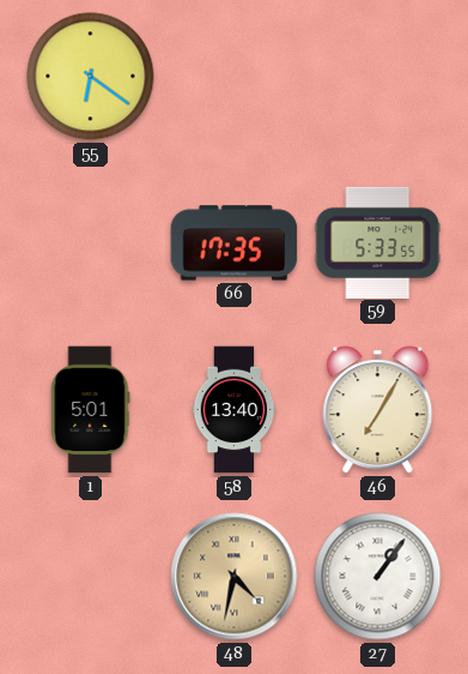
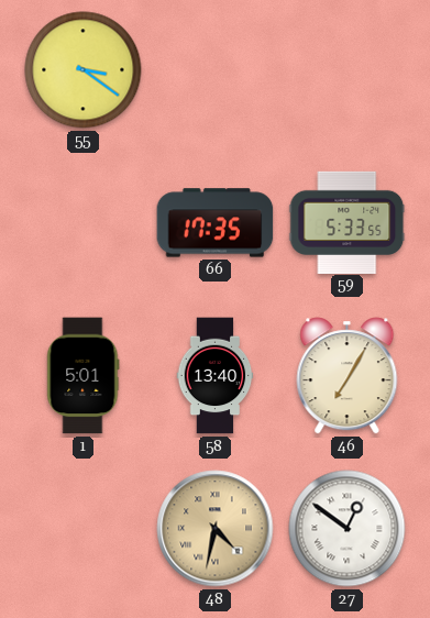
55: 6:21 -> 3:21 (84, 70)
27: 1:06 -> 12:51 (348, 529)
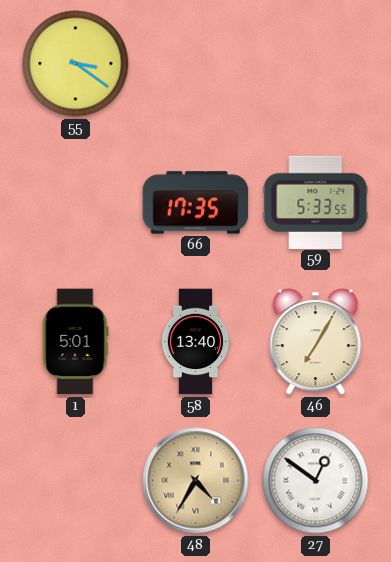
48: 4:32 -> 4:35 (196, 481)
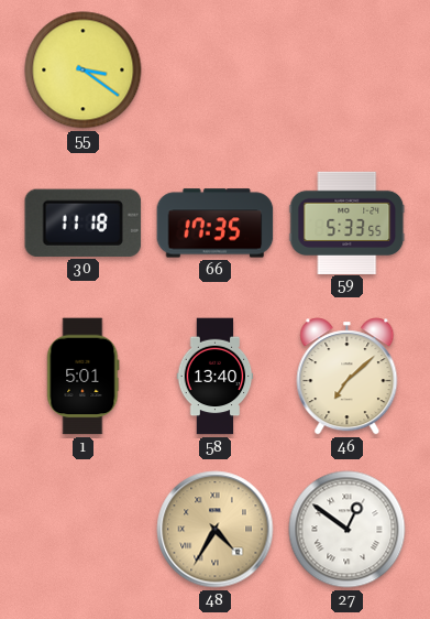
30: none -> 11:18 (84, 222)
46: 7:05 -> 7:08 (348, 377)
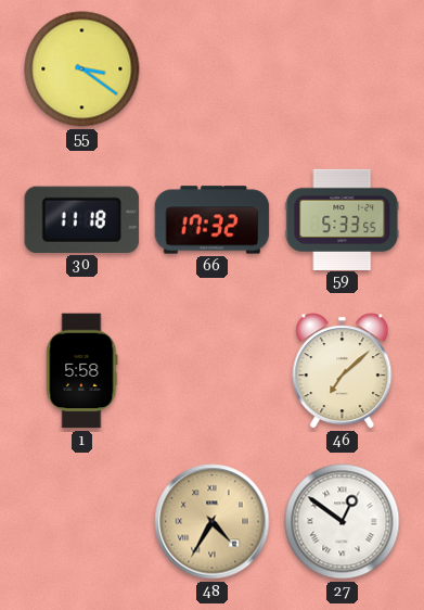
66: 17:35 -> 17:32 (213, 220)
1: 5:01 -> 5:58 (82, 371)
58: 13:40 -> none (216, 377)
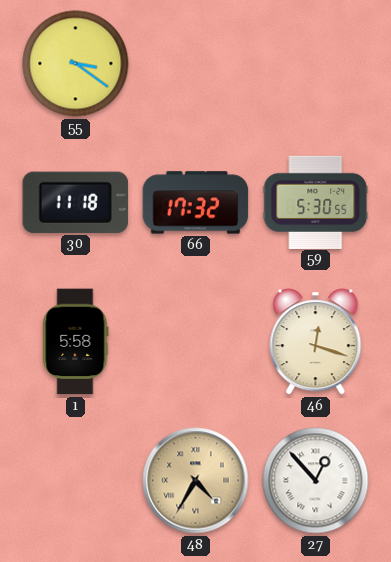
59: 5:33 -> 5:30 (316, 202)
46: 7:08 -> 12:18 (316, 342)
27: 12:51 -> 12:53 (316, 481)
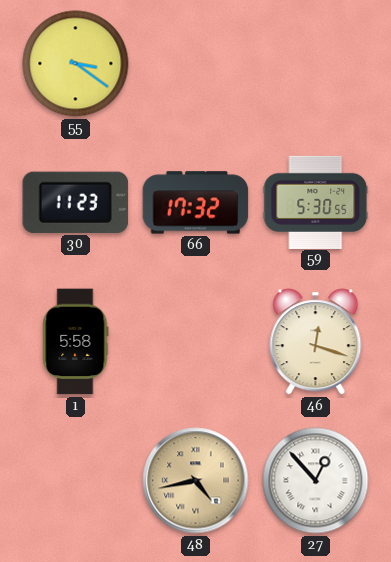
30: 11:18 -> 11:23 (76, 202)
48: 4:35 -> 4:43 (196, 481)
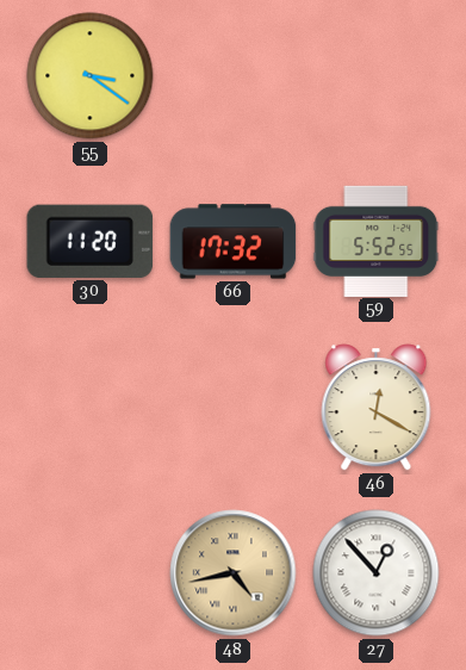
30: 11:23 -> 11:20 (91, 241)
59: 5:30 -> 5:52 (377, 241)
1: 5:58 -> none (76, 342)
46: 12:18 -> 12:20 (377, 408)
